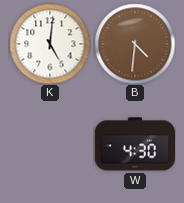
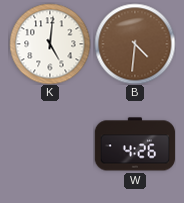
W: 4:30 -> 4:26 (135, 144)
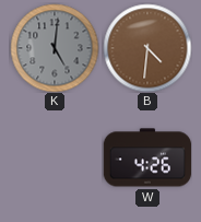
K dial: white -> grey (55, 48)
